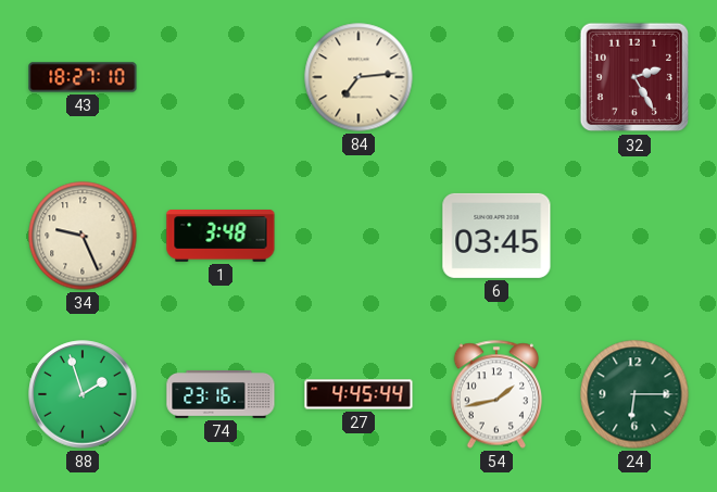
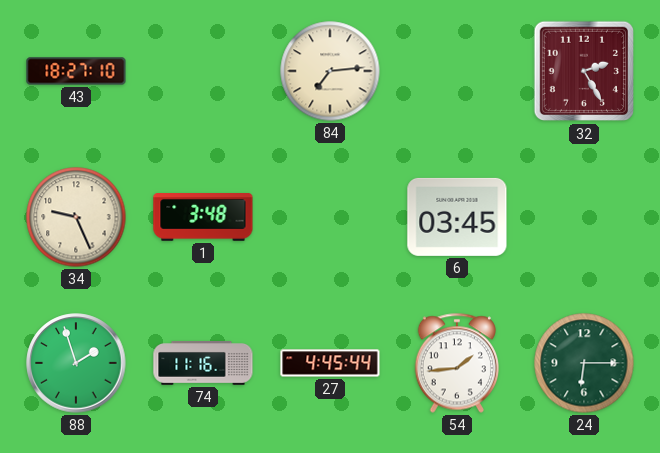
74: 23:16 -> 11:16 (203, 363)
54: 1:43 -> 1:44 (456, 363)
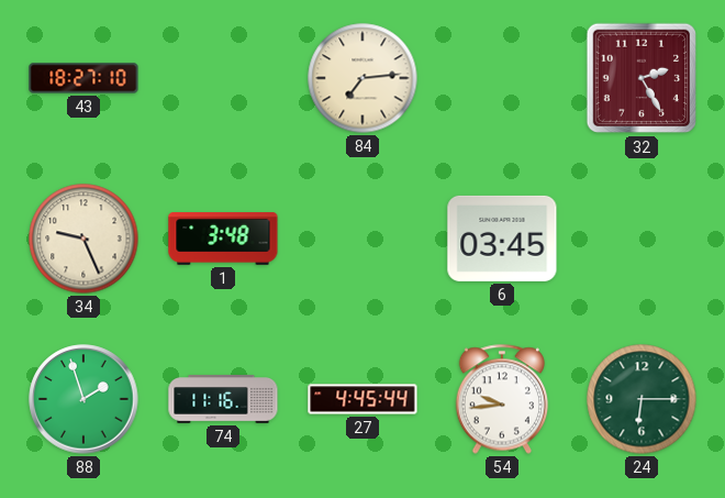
54: 1:44 -> 9:44 (501, 399)
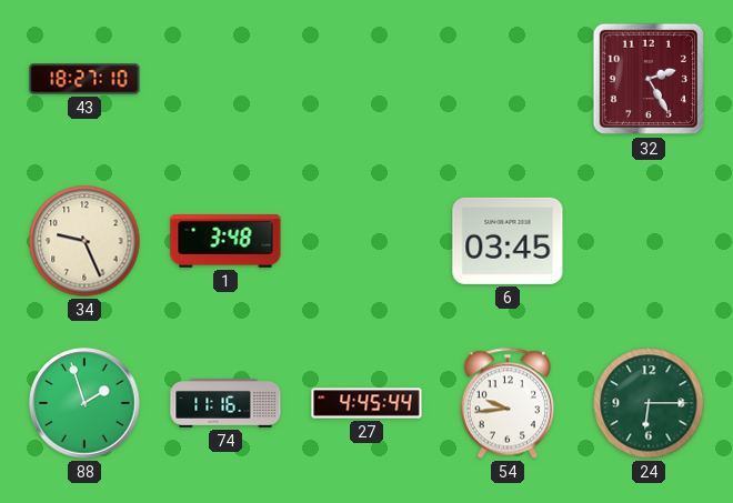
84: 7:14 -> none (362, 78)
